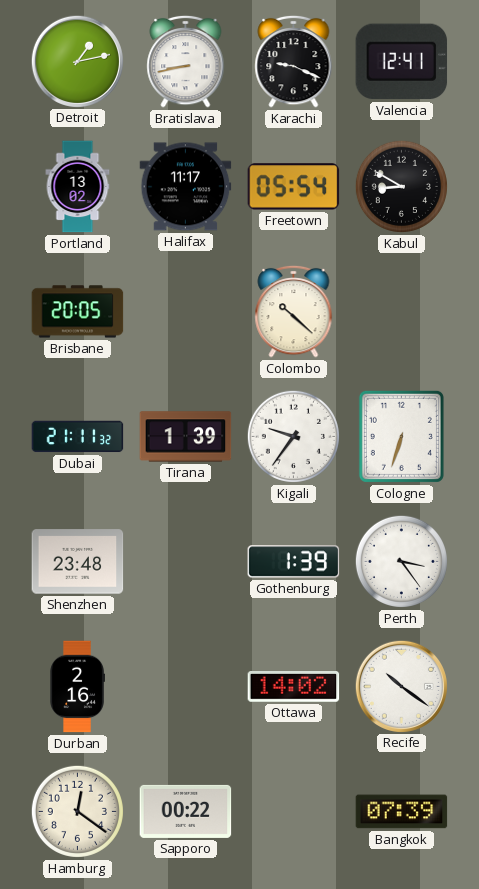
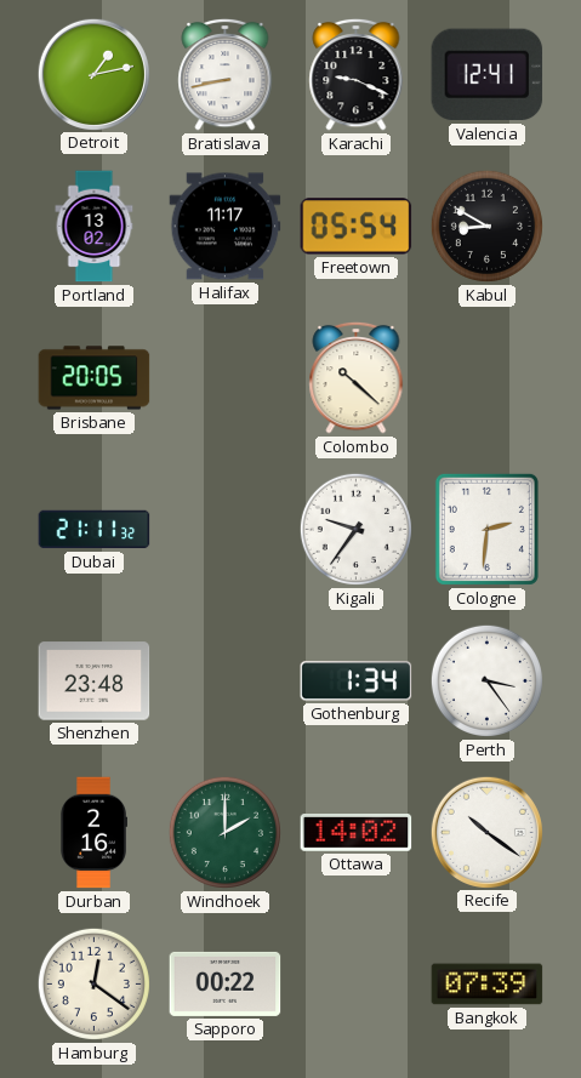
Tirana: 1:39 -> none (186, 437)
Cologne: 6:33 -> 2:31 (486, 529)
Gothenburg: 1:39 -> 1:34 (357, 681)
Windhoek: none -> 2:00 (224, 832)
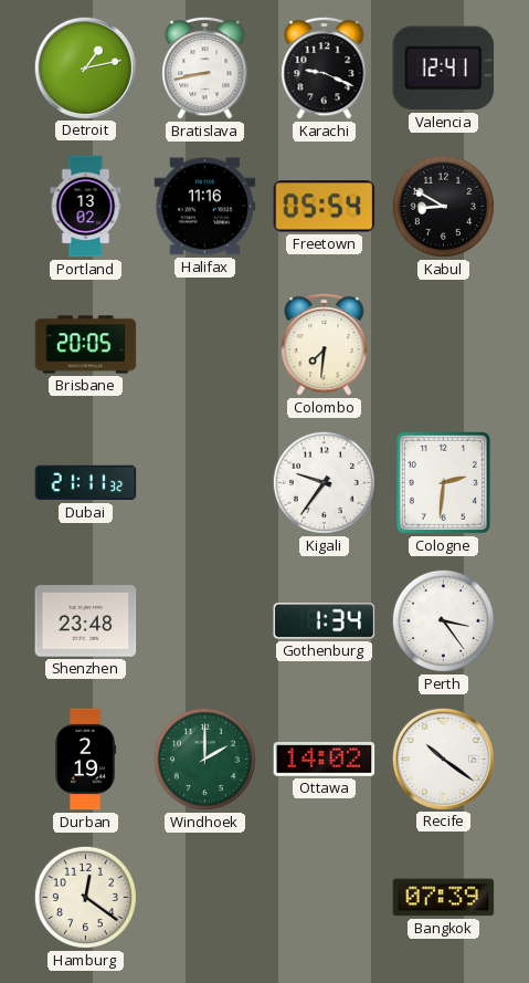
Halifax: 11:17 -> 11:16 (205, 207)
Colombo: 10:22 -> 7:31 (325, 344)
Durban: 2:16 -> 2:19 (85, 760)
Sapporo: 00:22 -> none (226, 983)
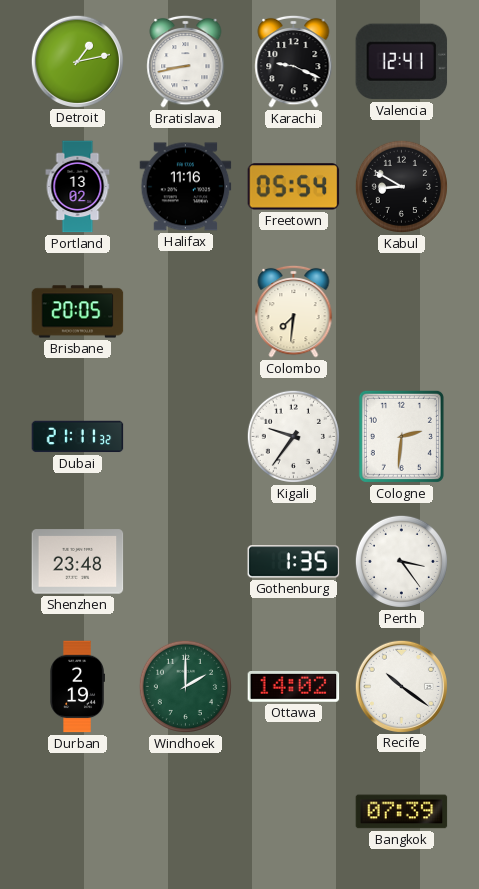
Gothenburg: 1:34 -> 1:35 (294, 562)
Hamburg: 12:21 -> none (85, 897)
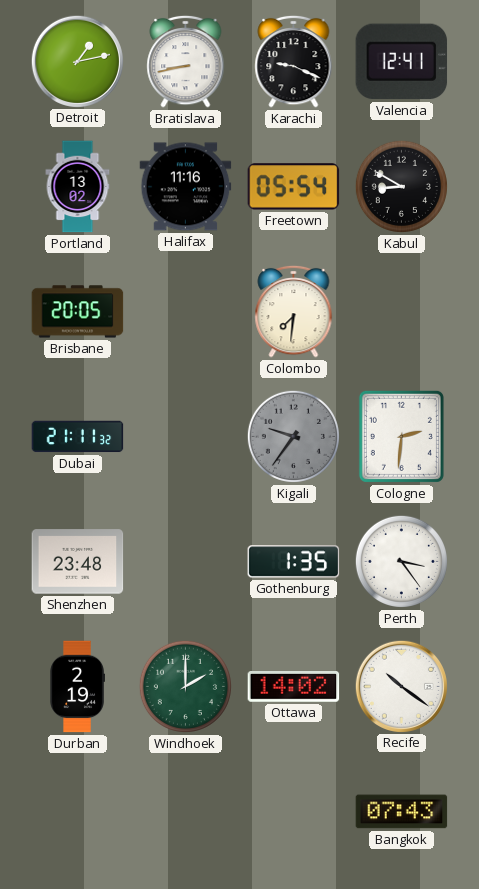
Kigali dial: white -> grey (293, 436)
Bangkok: 07:39 -> 07:43 (402, 812)
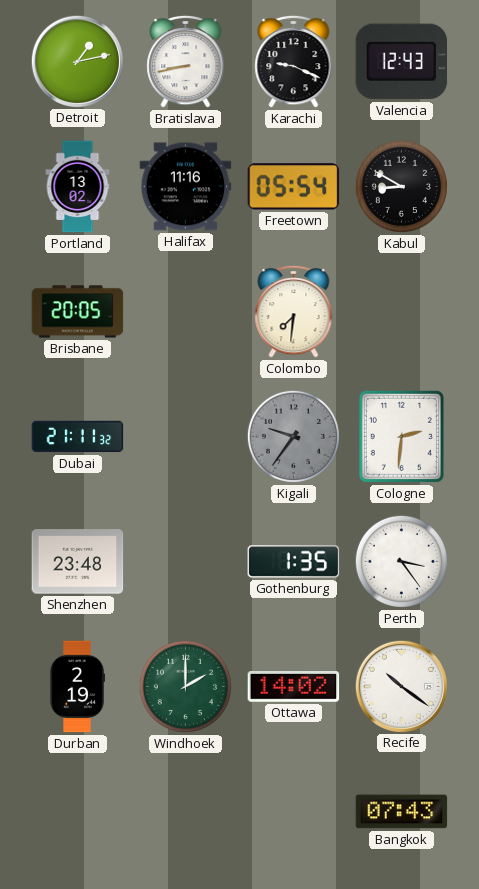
Valencia: 12:41 -> 12:43 (402, 62)
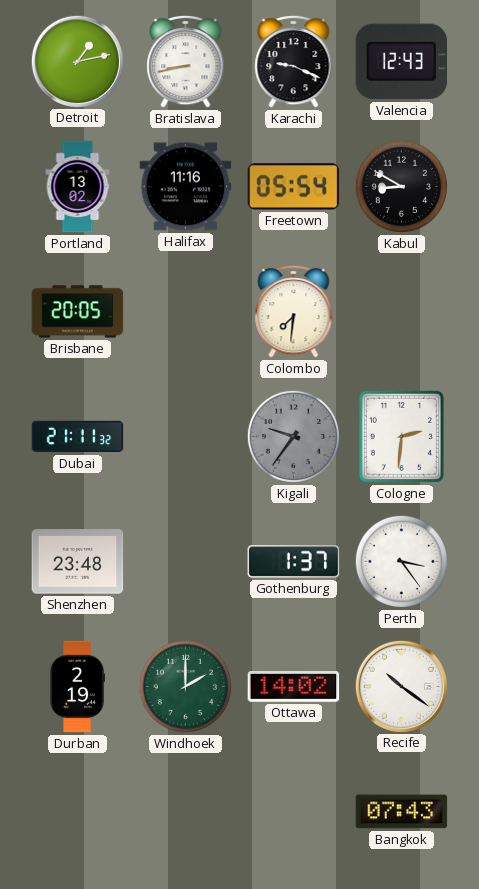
Gothenburg: 1:35 -> 1:37 (294, 562)
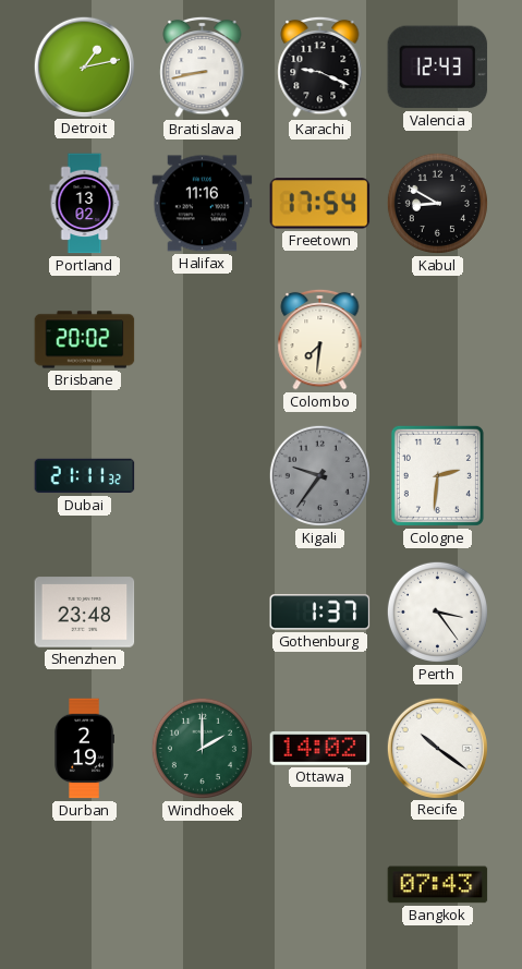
Freetown: 05:54 -> 17:54 (320, 204)
Brisbane: 20:05 -> 20:02 (85, 340)
